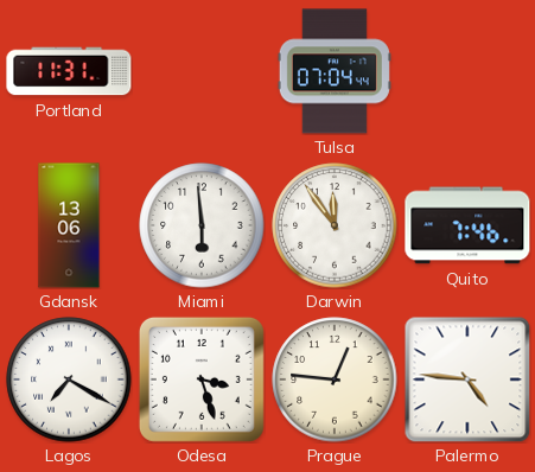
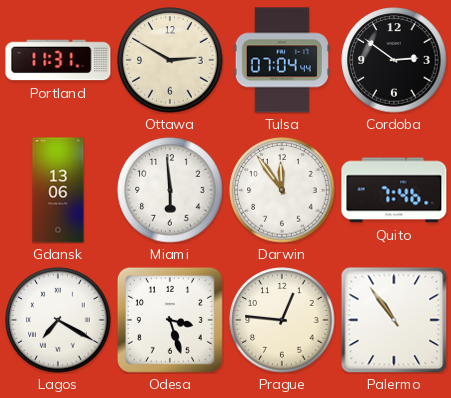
Ottawa: none -> 2:50 (170, 60)
Cordoba: none -> 2:51 (394, 60)
Palermo: 4:46 -> 10:54 (394, 320)
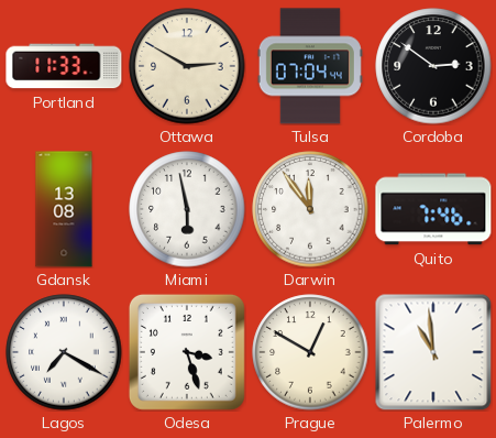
Portland: 11:31 -> 11:33 (64, 66)
Gdansk: 13:06 -> 13:08 (64, 209)
Miami: 5:59 -> 5:58 (187, 209)
Prague: 12:46 -> 12:50 (310, 352)
Palermo: 10:54 -> 10:59 (433, 352)
